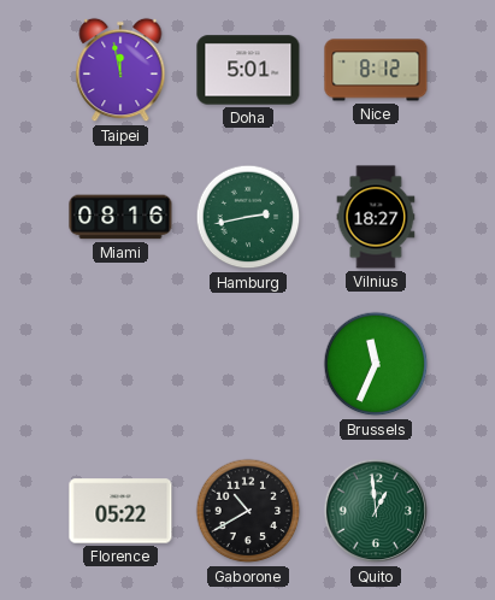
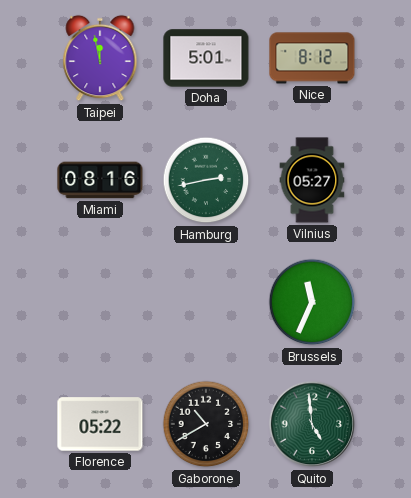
Vilnius: 18:27 -> 05:27 (312, 180)
Quito: 12:59 -> 4:59 (312, 424)
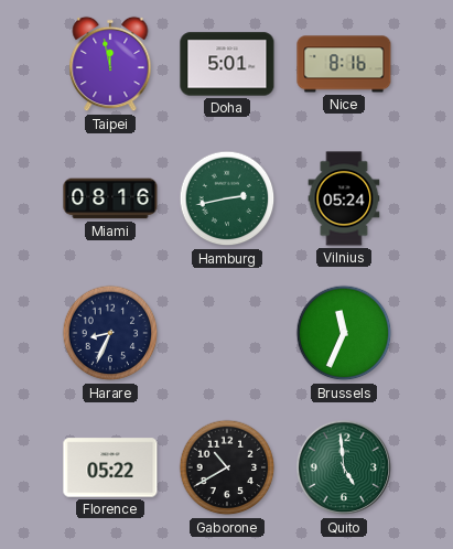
Nice: 8:12 -> 8:16 (344, 64)
Vilnius: 05:27 -> 05:24 (344, 198)
Harare: none -> 8:34 (110, 333)
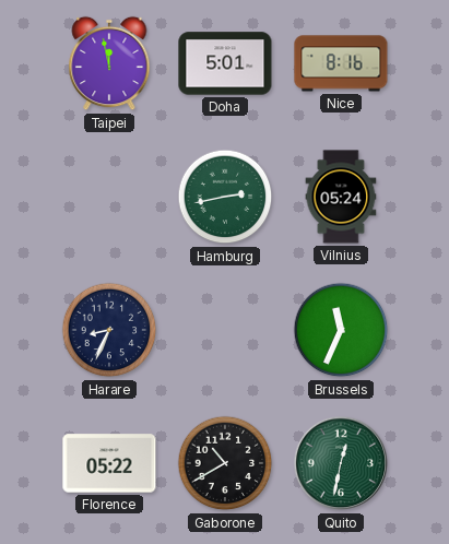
Miami: 08:16 -> none (110, 198)
Quito: 4:59 -> 12:32 (341, 463)
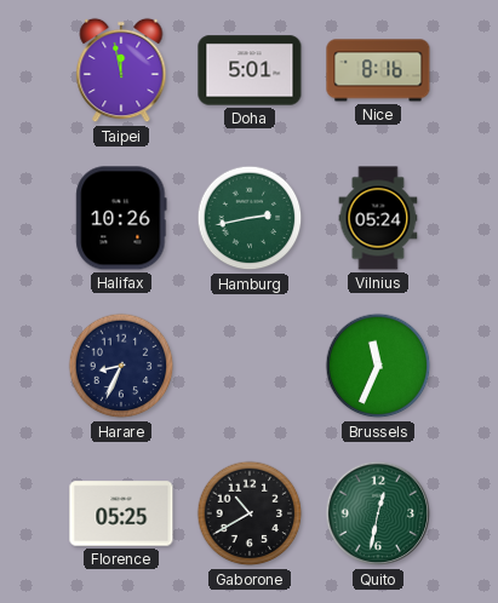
Halifax: none -> 10:26 (121, 218)
Florence: 05:22 -> 05:25 (121, 513)
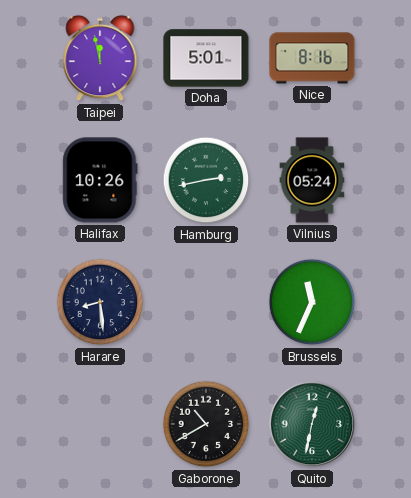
Harare: 8:34 -> 8:29 (100, 302)
Florence: 05:25 -> none (121, 513)
